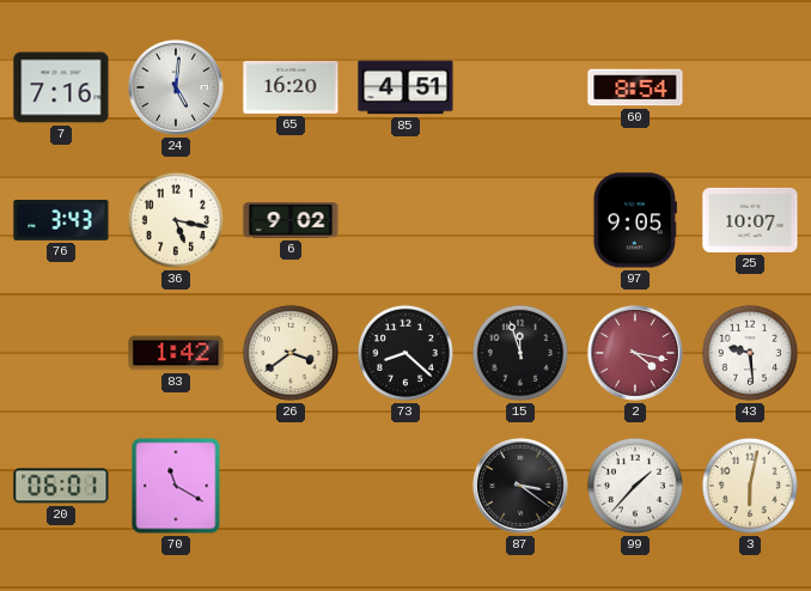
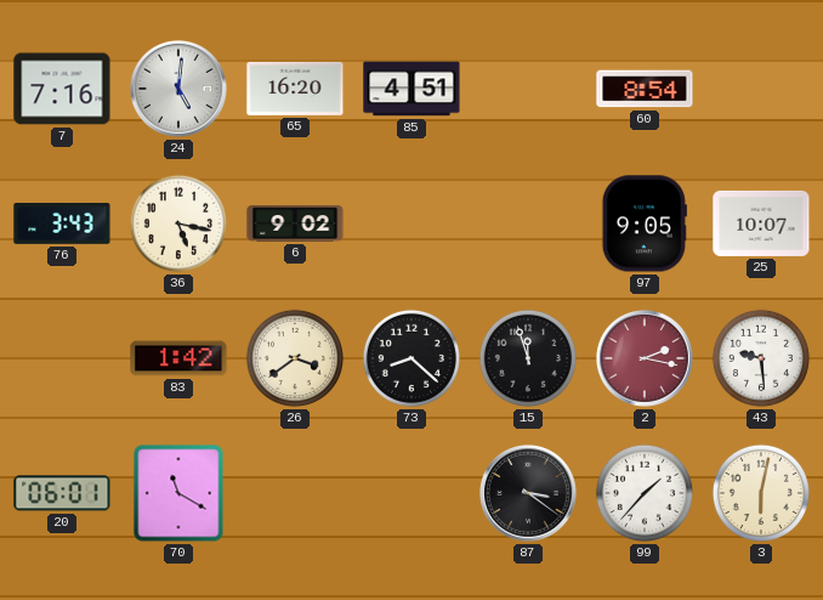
2: 4:17 -> 2:17 (645, 358)
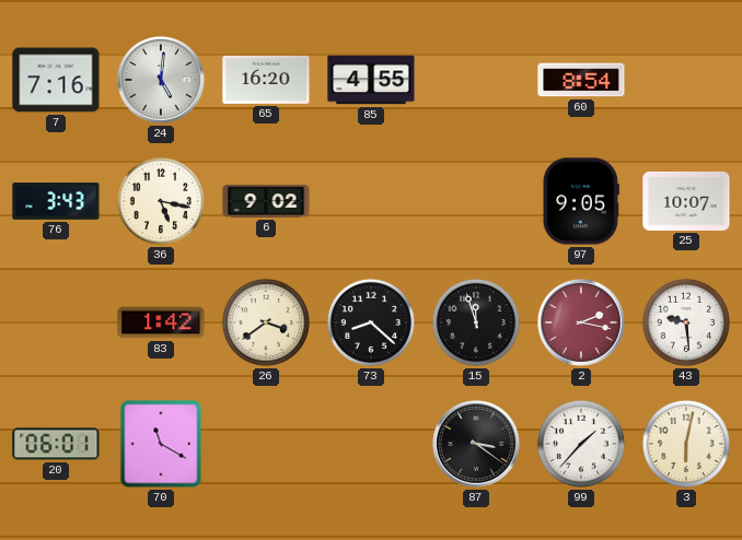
85: 4:51 -> 4:55 (371, 80)
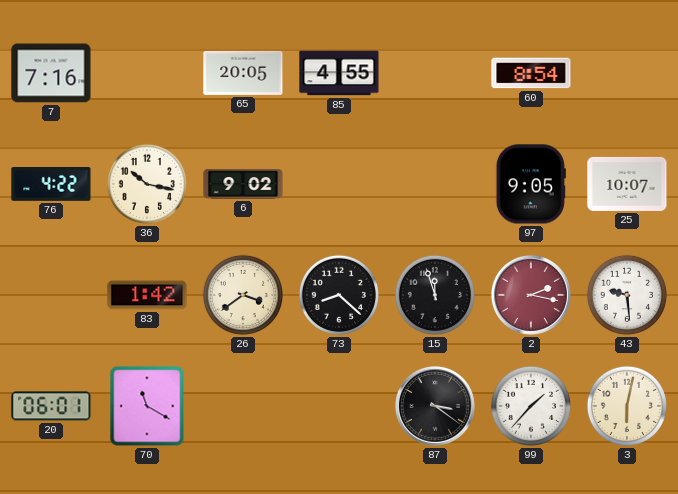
24: 5:01 -> none (161, 80)
65: 16:20 -> 20:05 (243, 73)
76: 3:43 -> 4:22 (51, 185)
36: 5:17 -> 10:17 (147, 184)
